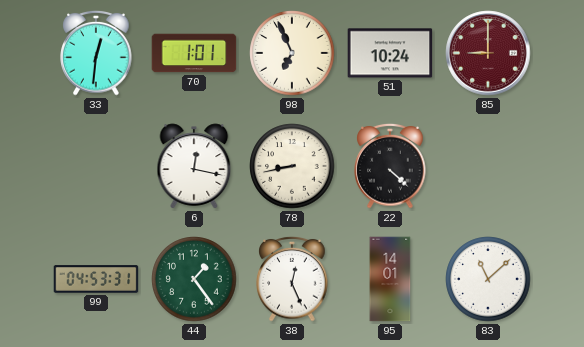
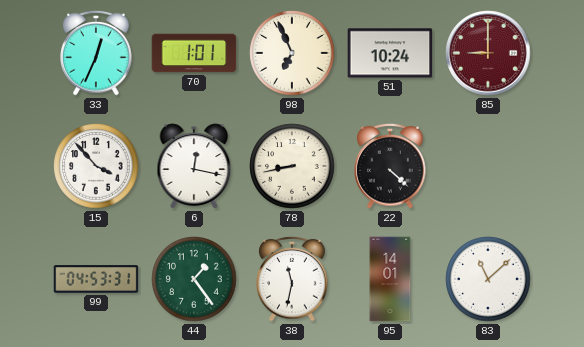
33: 12:31 -> 12:34 (96, 53)
15: none -> 3:53 (96, 166)
38: 12:26 -> 11:32 (292, 279)
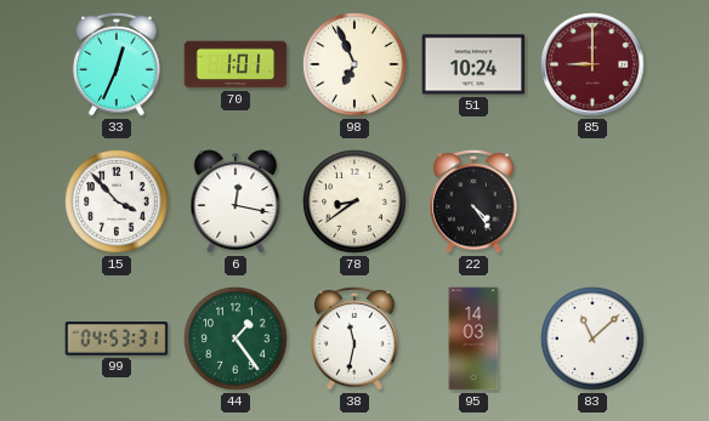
78: 8:43 -> 8:39 (354, 201)
22: 4:22 -> 4:24 (473, 201)
95: 14:01 -> 14:03 (473, 338)
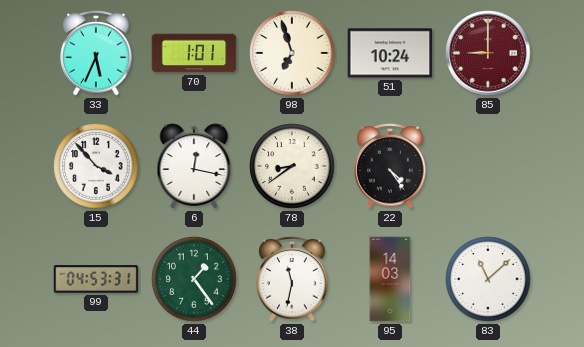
33: 12:34 -> 5:34 (96, 53)
98: 6:56 -> 6:57 (292, 53)
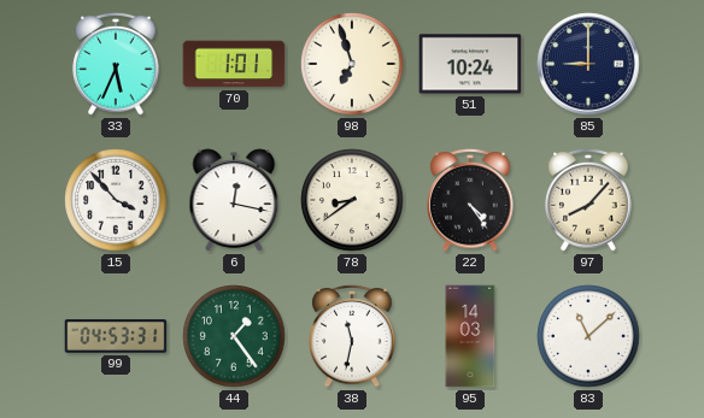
85 dial: burgundy -> navy (588, 64)
97: none -> 8:07 (588, 200)
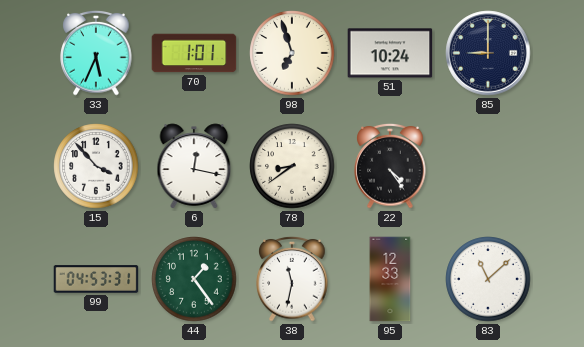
97: 8:07 -> none (588, 200)
95: 14:03 -> 12:33 (390, 279)
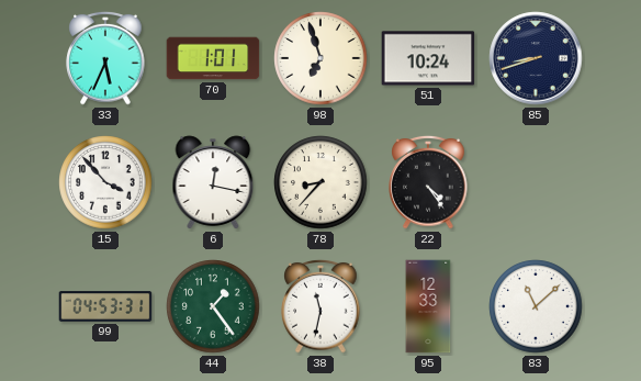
85: 9:00 -> 8:42 (536, 58)
78: 8:39 -> 8:37 (320, 182)
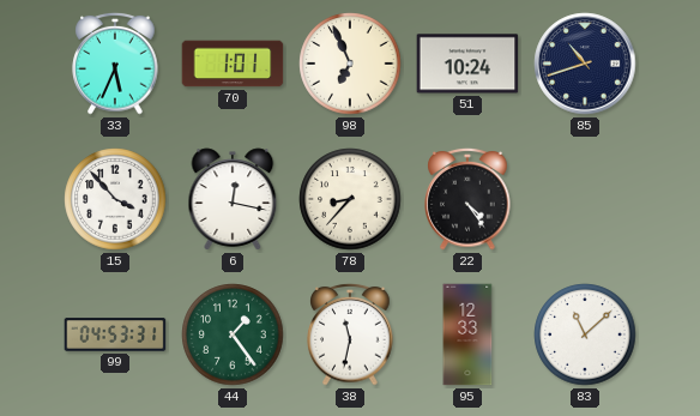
98: 6:57 -> 6:56 (350, 64)
85: 8:42 -> 10:42 (585, 64)
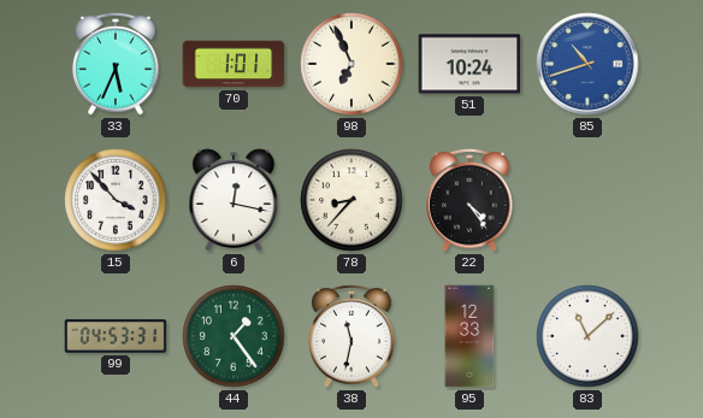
85 dial: navy -> blue (587, 64)
